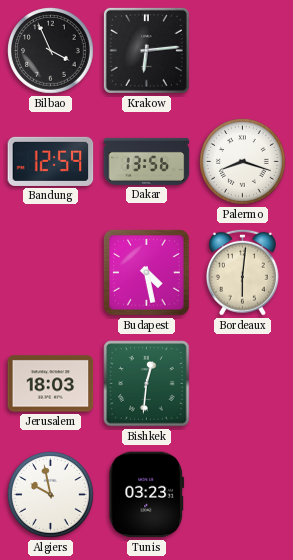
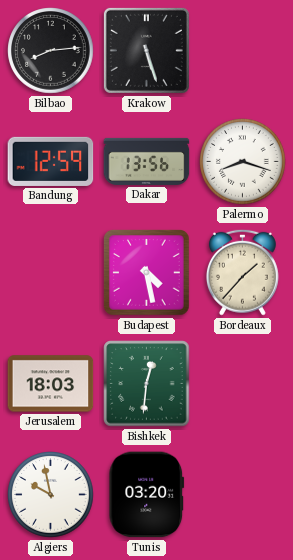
Bilbao: 3:56 -> 8:14 (51, 51)
Krakow: 6:14 -> 5:27 (146, 50)
Bordeaux: 6:01 -> 1:37 (242, 272)
Tunis: 03:23 -> 03:20 (147, 495)
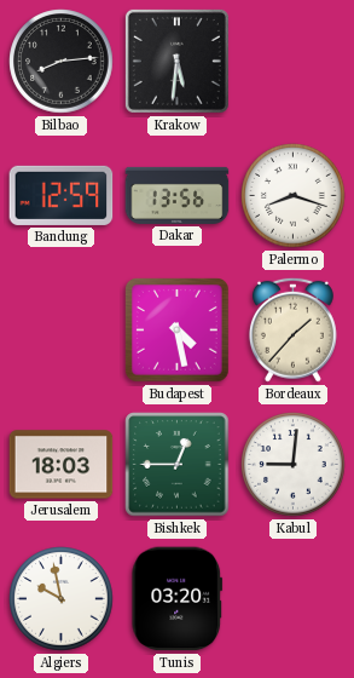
Krakow: 5:27 -> 5:31 (176, 61)
Bishkek: 12:31 -> 12:45 (178, 465)
Kabul: none -> 9:01 (294, 465)
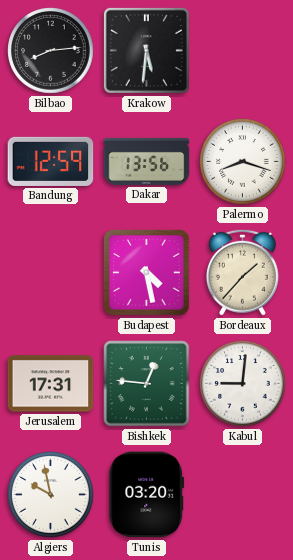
Jerusalem: 18:03 -> 17:31 (51, 384)
Bishkek: 12:45 -> 12:46 (147, 384)
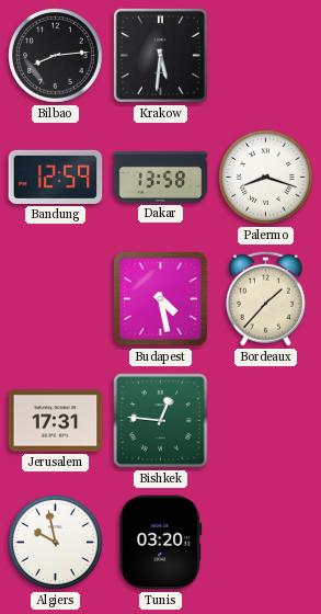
Dakar: 13:56 -> 13:58 (161, 177)
Kabul: 9:01 -> none (243, 384)
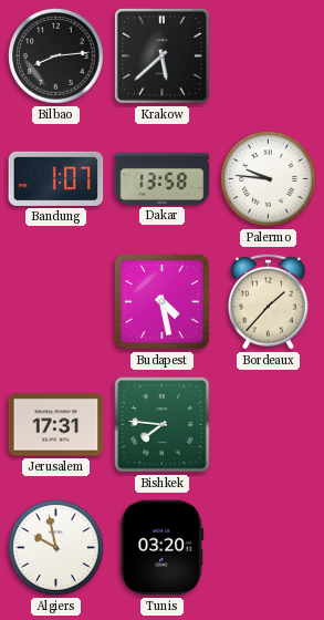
Krakow: 5:31 -> 5:38 (161, 55)
Bandung: 12:59 -> 1:07 (56, 178)
Palermo: 8:18 -> 9:46 (269, 179)
Bishkek: 12:46 -> 7:46 (163, 425)
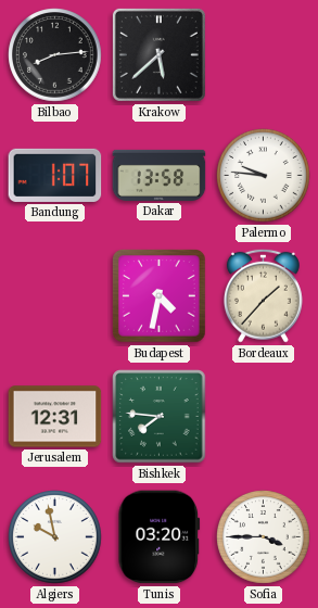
Budapest: 4:28 -> 4:32 (160, 296)
Jerusalem: 17:31 -> 12:31 (55, 417)
Sofia: none -> 3:45 (264, 537)
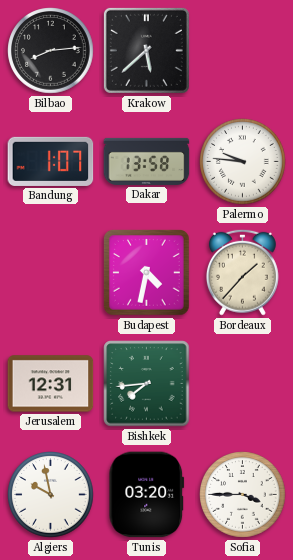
Bishkek: 7:46 -> 7:44 (147, 384)
